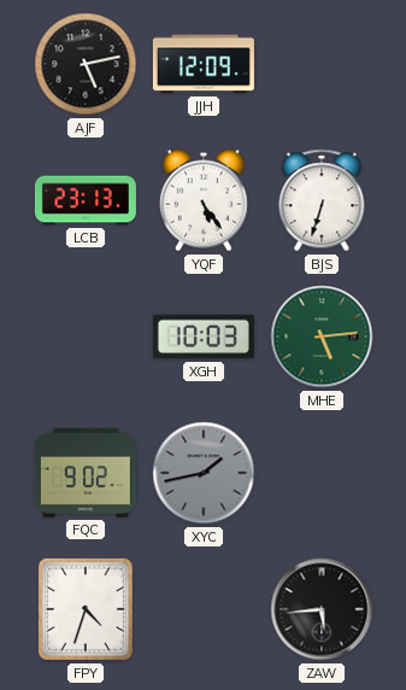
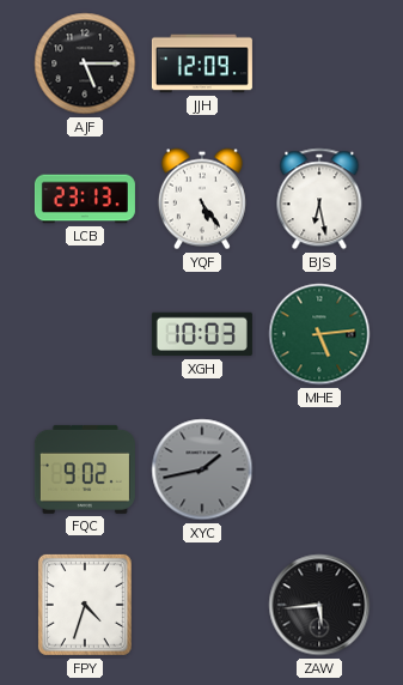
AJF: 5:13 -> 5:15 (85, 63)
BJS: 6:33 -> 6:28 (319, 199)
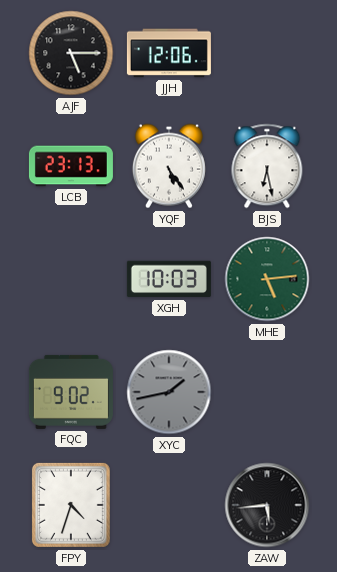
JJH: 12:09 -> 12:06 (169, 53)
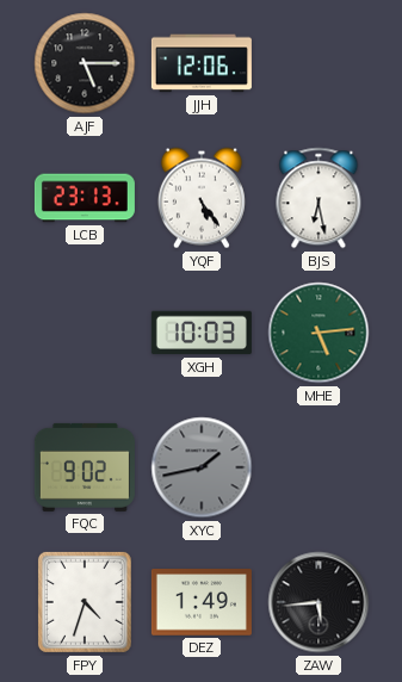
DEZ: none -> 1:49 (202, 602)
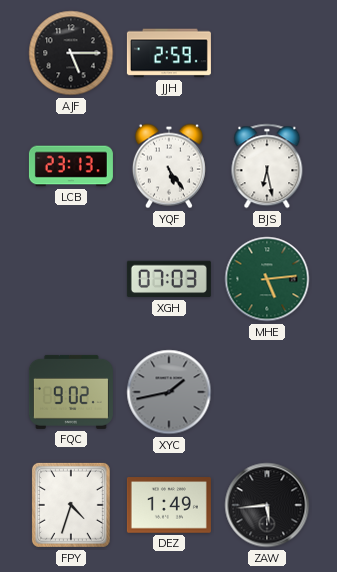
JJH: 12:06 -> 2:59 (169, 53)
XGH: 10:03 -> 07:03 (169, 279)
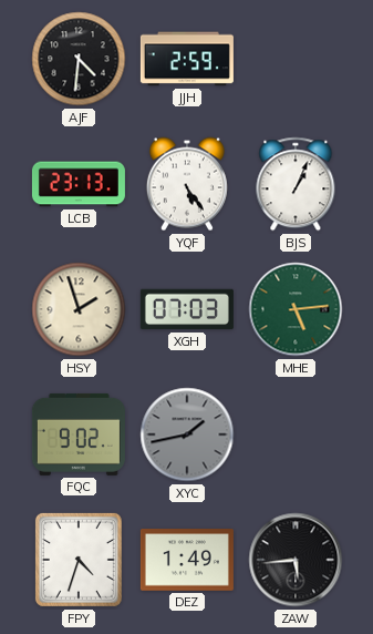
AJF: 5:15 -> 4:31 (79, 59)
BJS: 6:28 -> 1:04 (296, 184)
HSY: none -> 1:57 (79, 309)
